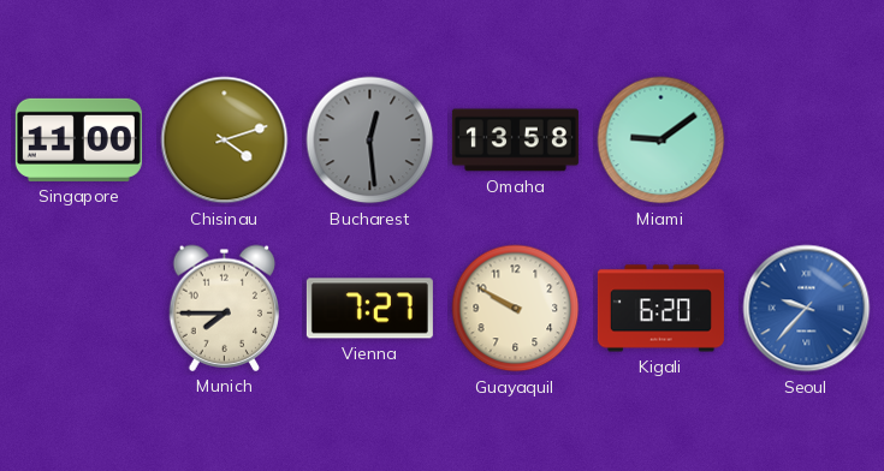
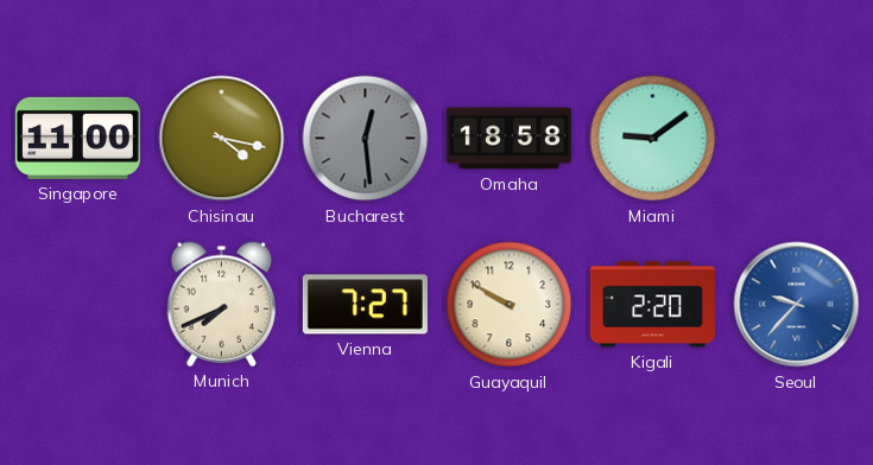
Chisinau: 4:12 -> 4:17 (222, 139)
Omaha: 13:58 -> 18:58 (508, 139)
Munich: 7:45 -> 7:41 (222, 304)
Kigali: 6:20 -> 2:20 (652, 305)
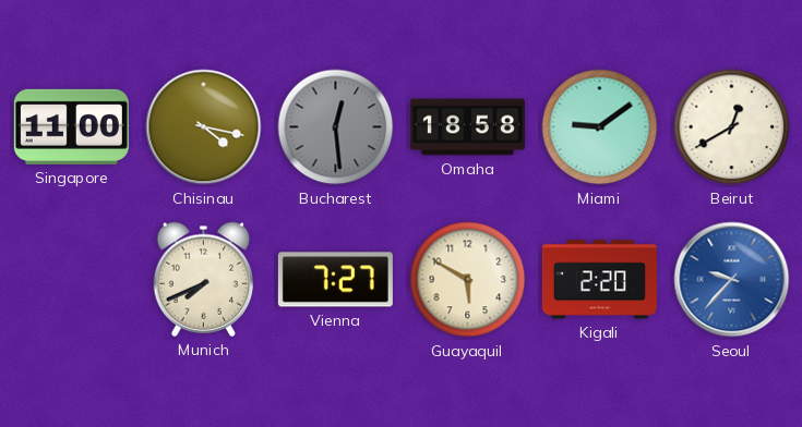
Beirut: none -> 12:40 (732, 127)
Guayaquil: 9:50 -> 5:50 (468, 280)
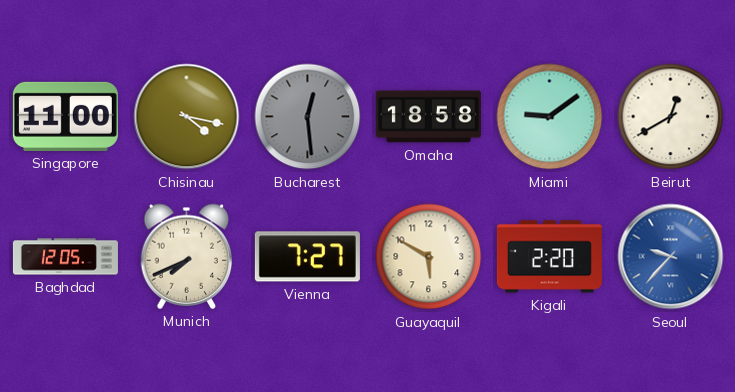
Baghdad: none -> 12:05 (65, 257)
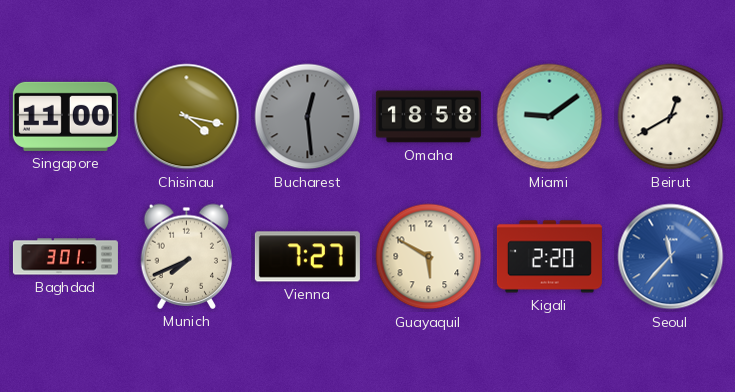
Baghdad: 12:05 -> 3:01 (65, 257)
Seoul: 9:37 -> 11:37 (671, 257)
